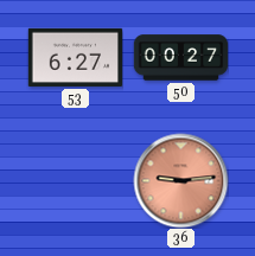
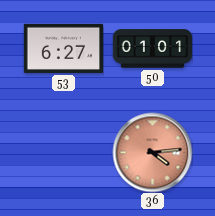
50: 00:27 -> 01:01 (152, 49)
36: 9:14 -> 4:14 (152, 152)
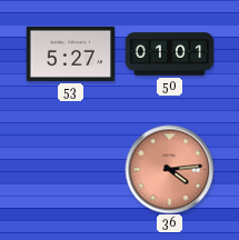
53: 6:27 -> 5:27 (70, 53)
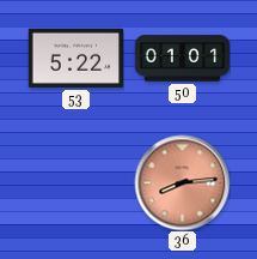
53: 5:27 -> 5:22 (75, 58)
36: 4:14 -> 8:14 (182, 182)
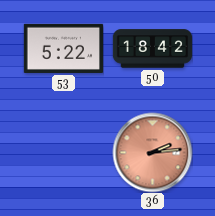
50: 01:01 -> 18:42 (152, 49)
36: 8:14 -> 2:14 (152, 152)
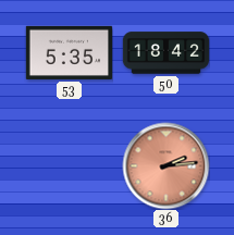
53: 5:22 -> 5:35 (69, 52)
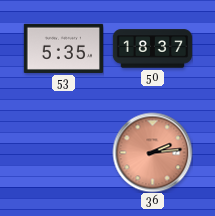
50: 18:42 -> 18:37 (152, 49)
